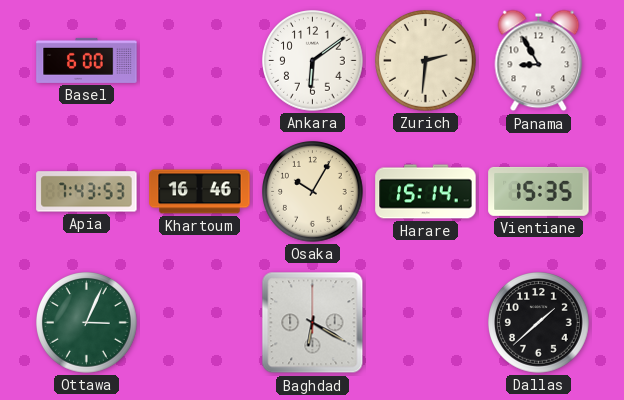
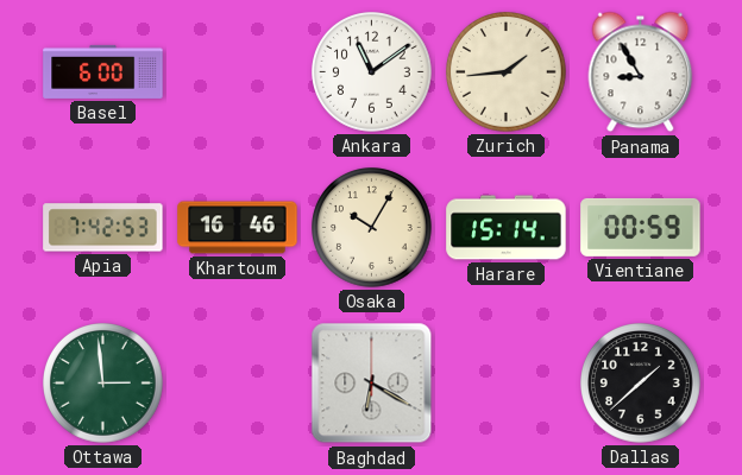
Ankara: 6:09 -> 11:09 (372, 72)
Zurich: 2:31 -> 1:44 (507, 72)
Apia: 7:43 -> 7:42 (103, 228)
Vientiane: 15:35 -> 00:59 (641, 227)
Ottawa: 3:04 -> 2:59 (103, 384)
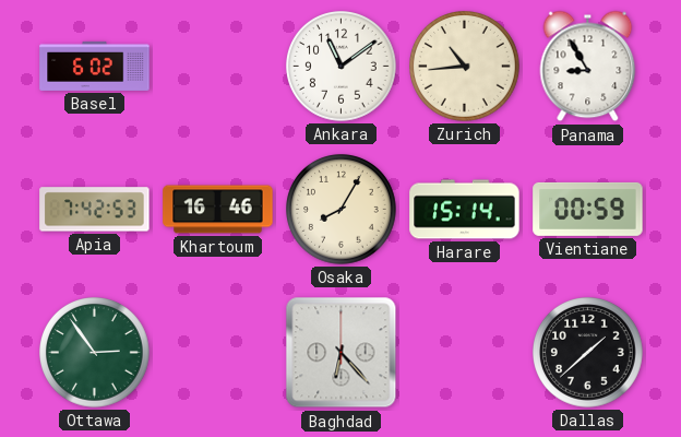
Basel: 6:00 -> 6:02 (95, 66)
Zurich: 1:44 -> 10:44 (465, 67)
Osaka: 10:05 -> 8:05 (342, 210)
Ottawa: 2:59 -> 2:54 (95, 353)
Baghdad: 6:20 -> 6:23 (342, 353)
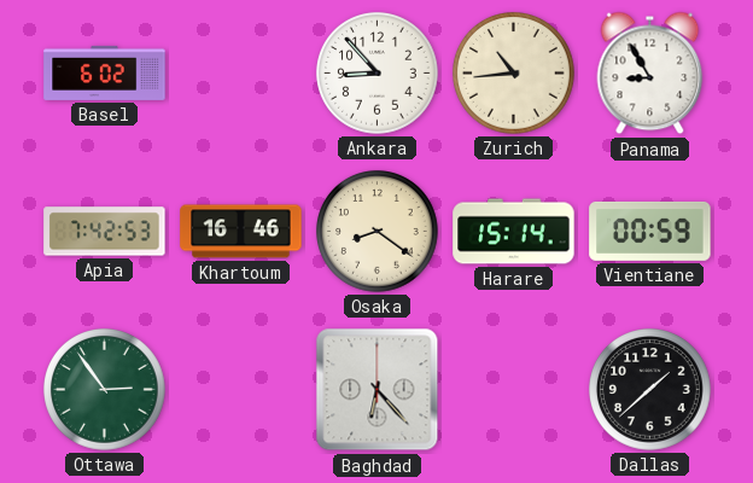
Ankara: 11:09 -> 8:53 (378, 74)
Osaka: 8:05 -> 8:21 (378, 232)
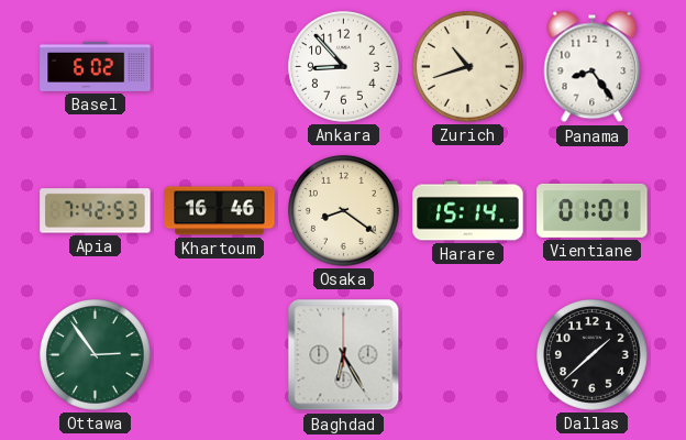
Zurich: 10:44 -> 10:42 (468, 67)
Panama: 8:55 -> 8:24 (593, 67)
Vientiane: 00:59 -> 01:01 (593, 210)
Baghdad: 6:23 -> 6:25 (344, 355)
